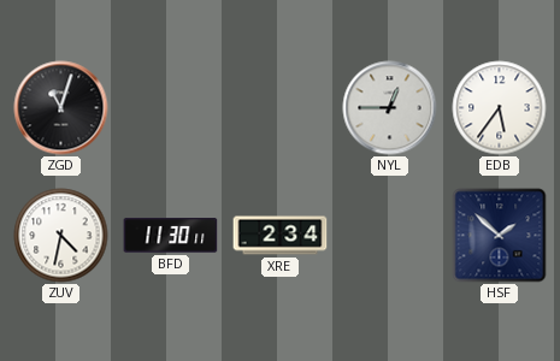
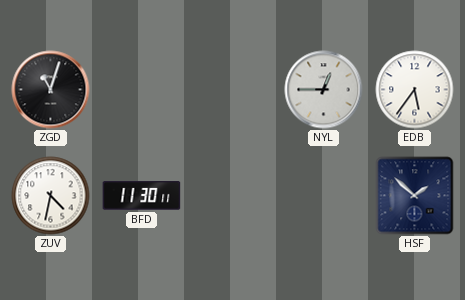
XRE: 2:34 -> none (281, 236)
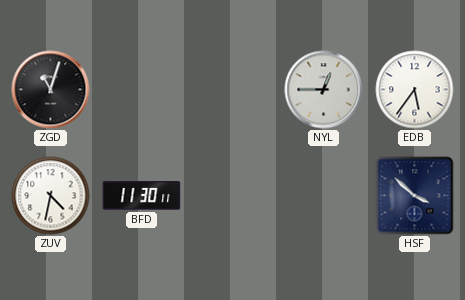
HSF: 1:52 -> 3:52 (415, 196)
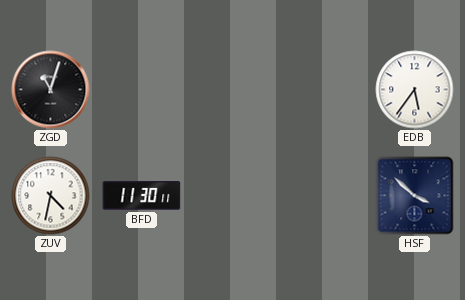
NYL: 12:45 -> none (324, 90)
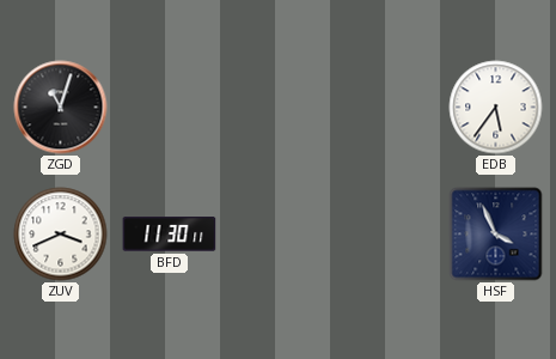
ZUV: 4:32 -> 3:41 (61, 235)
HSF: 3:52 -> 3:56 (496, 235)
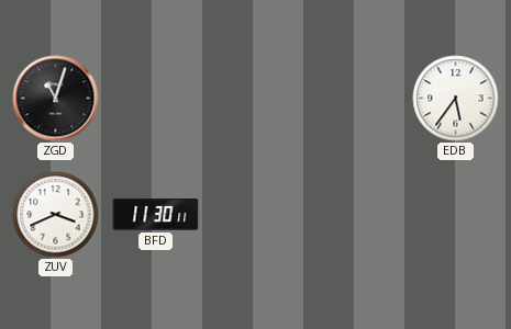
HSF: 3:56 -> none (496, 235)
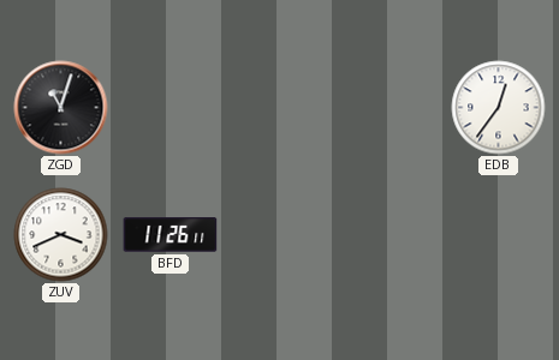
EDB: 5:36 -> 12:36 (499, 108)
BFD: 11:30 -> 11:26 (171, 235)
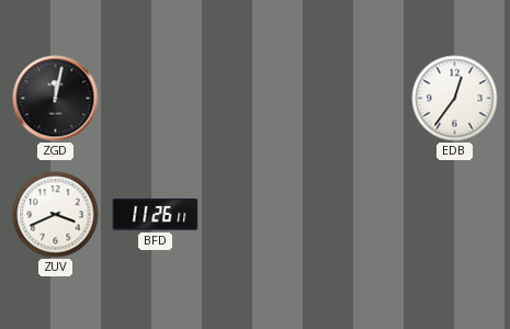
ZGD: 11:03 -> 12:02 (56, 99)
